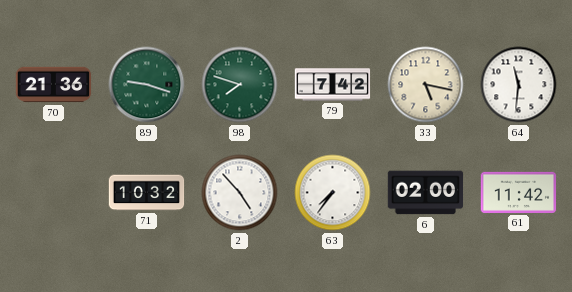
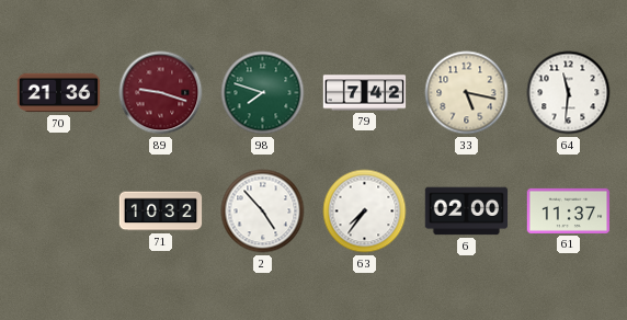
89 dial: green -> burgundy (161, 93)
61: 11:42 -> 11:37 (569, 210)
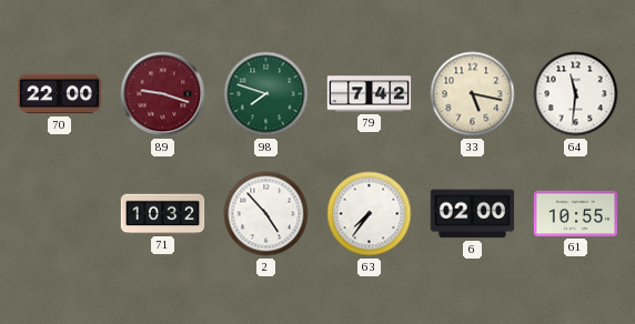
70: 21:36 -> 22:00 (60, 94)
61: 11:37 -> 10:55 (576, 213)
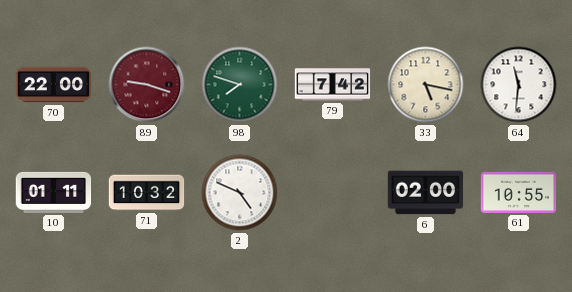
10: none -> 01:11 (54, 192)
2: 4:53 -> 4:49 (240, 193)
63: 7:36 -> none (370, 214)
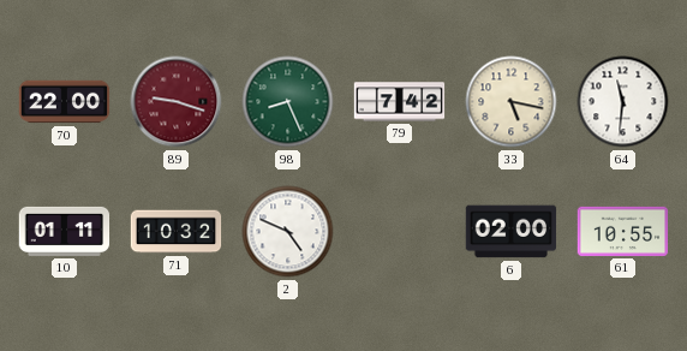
98: 7:48 -> 8:26 (288, 102)
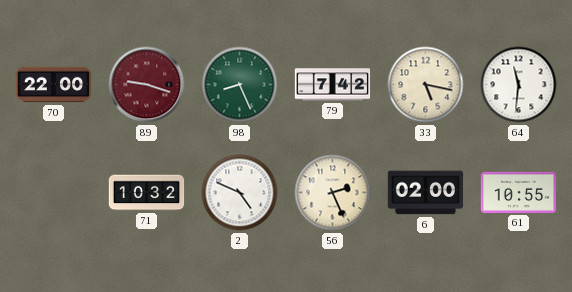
10: 01:11 -> none (65, 231)
56: none -> 2:26 (333, 193)
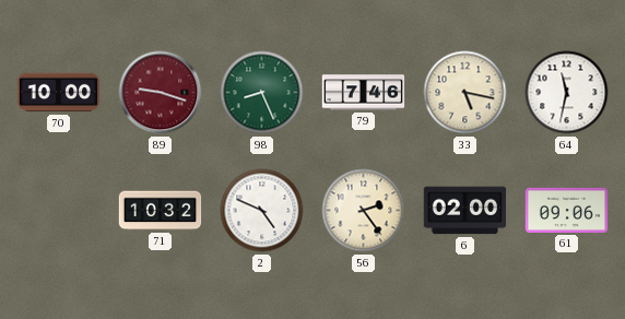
70: 22:00 -> 10:00 (59, 93)
79: 7:42 -> 7:46 (364, 93)
64: 11:31 -> 11:32 (567, 93)
56: 2:26 -> 2:24 (364, 211)
61: 10:55 -> 09:06 (567, 210)
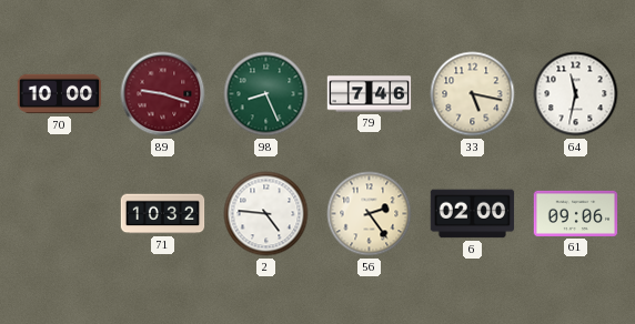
2: 4:49 -> 4:46 (266, 214)
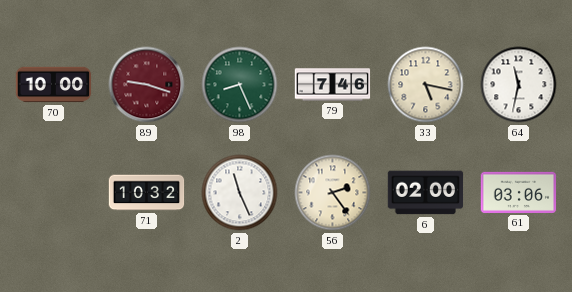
2: 4:46 -> 11:26 (240, 193)
61: 09:06 -> 03:06 (519, 192)
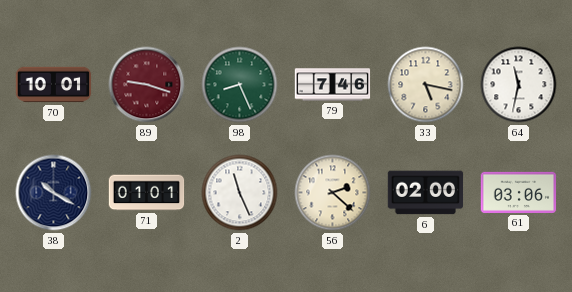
70: 10:00 -> 10:01 (54, 85)
38: none -> 10:20 (54, 193)
71: 10:32 -> 01:01 (147, 193)
56: 2:24 -> 2:22 (333, 193)
